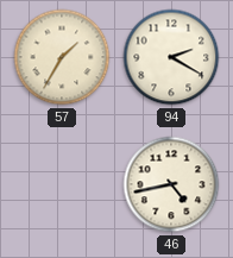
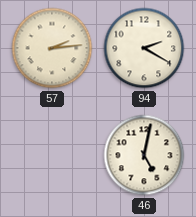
57: 1:35 -> 2:14 (52, 48)
46: 4:43 -> 5:02 (144, 155)
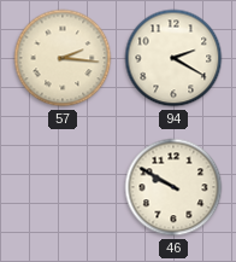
57: 2:14 -> 2:16 (63, 58)
46: 5:02 -> 9:50 (173, 187)
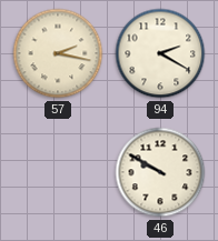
57: 2:16 -> 2:17 (58, 53)
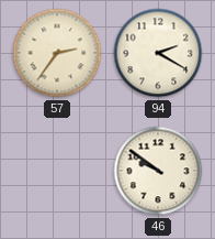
57: 2:17 -> 2:36 (57, 53)
46: 9:50 -> 9:51 (158, 171)
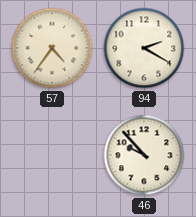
57: 2:36 -> 4:36 (52, 48)
46: 9:51 -> 9:53 (144, 155)
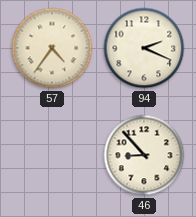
94: 2:20 -> 2:19 (144, 48)
46: 9:53 -> 8:53 (144, 155)
